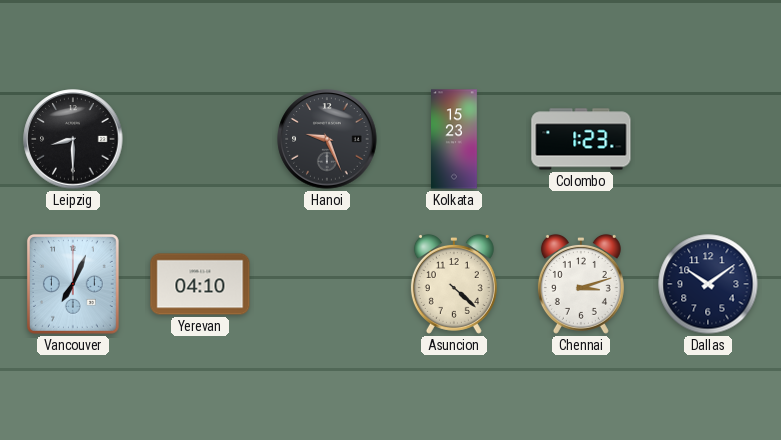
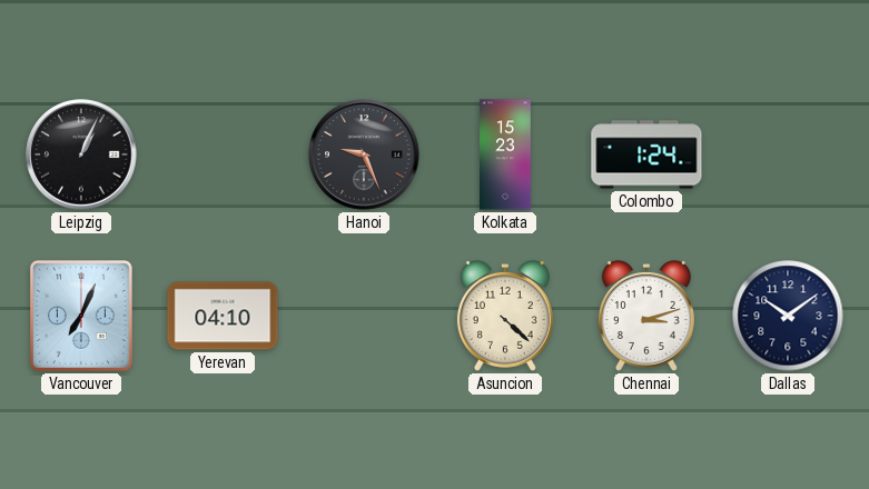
Leipzig: 8:30 -> 1:04 (81, 154)
Colombo: 1:23 -> 1:24 (646, 154)
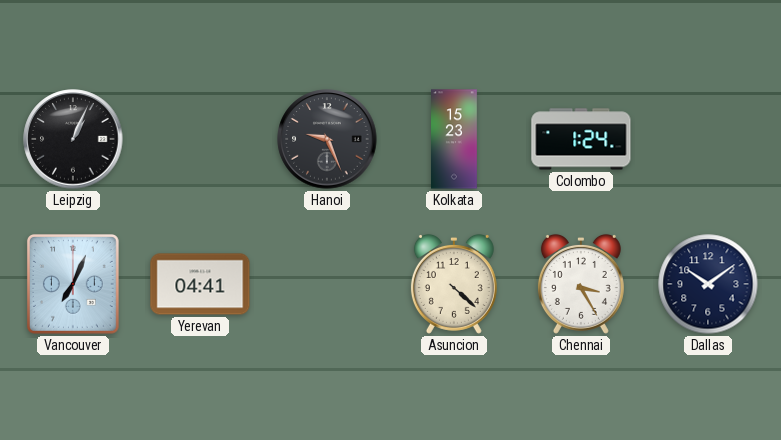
Yerevan: 04:10 -> 04:41 (200, 284)
Chennai: 3:12 -> 3:25 (581, 284)
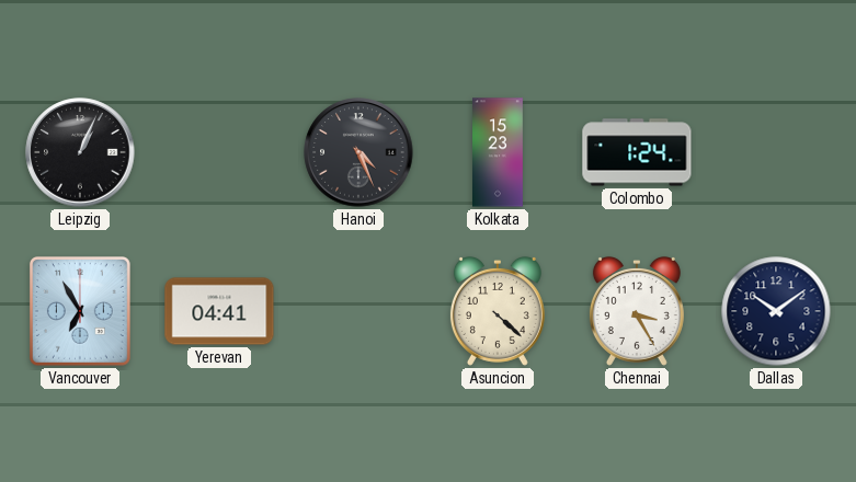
Hanoi: 9:26 -> 4:26 (358, 152)
Vancouver: 7:04 -> 6:55 (80, 312)
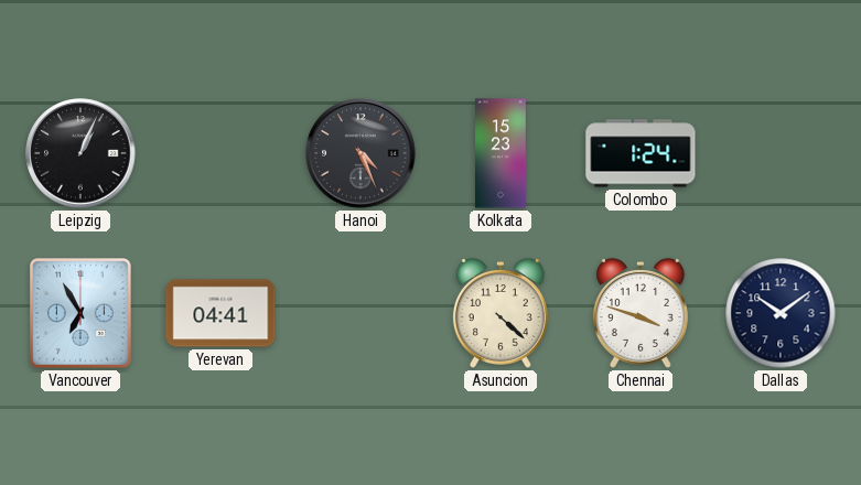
Chennai: 3:25 -> 3:48 (641, 313)
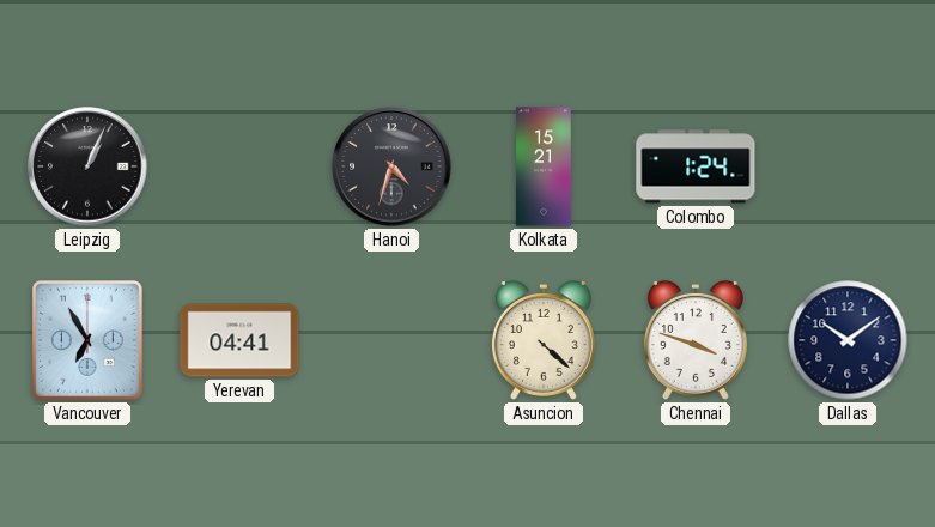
Hanoi: 4:26 -> 4:33 (391, 166)
Kolkata: 15:23 -> 15:21 (545, 166)
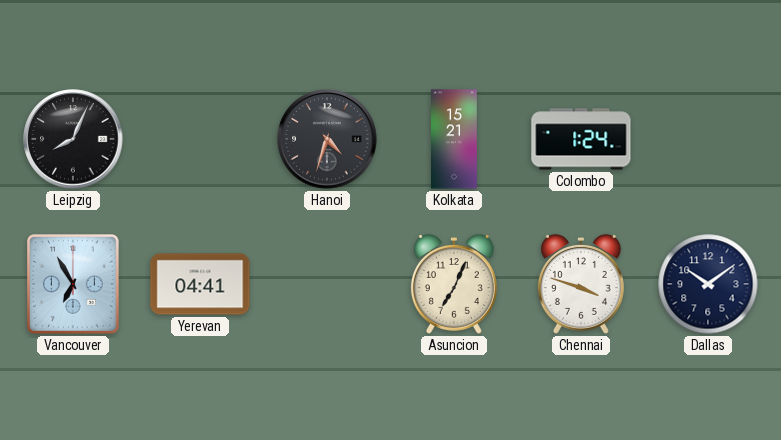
Leipzig: 1:04 -> 8:04 (73, 139)
Asuncion: 4:22 -> 7:04 (454, 284)
